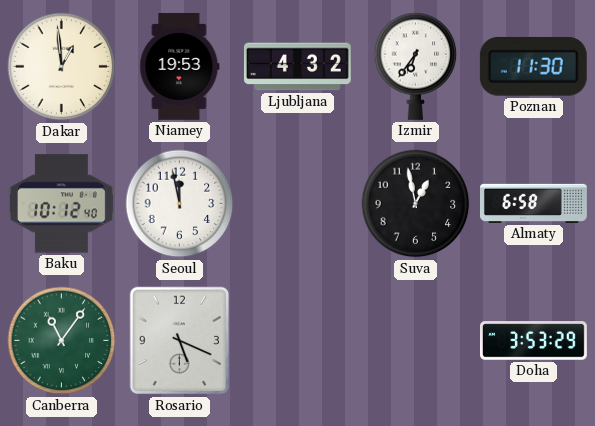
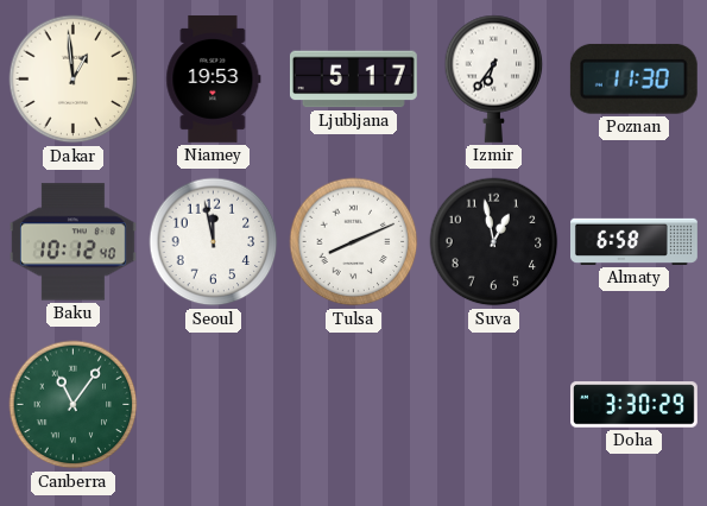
Ljubljana: 4:32 -> 5:17 (353, 80)
Tulsa: none -> 8:11 (354, 242)
Rosario: 5:19 -> none (180, 341)
Doha: 3:53 -> 3:30 (635, 405)
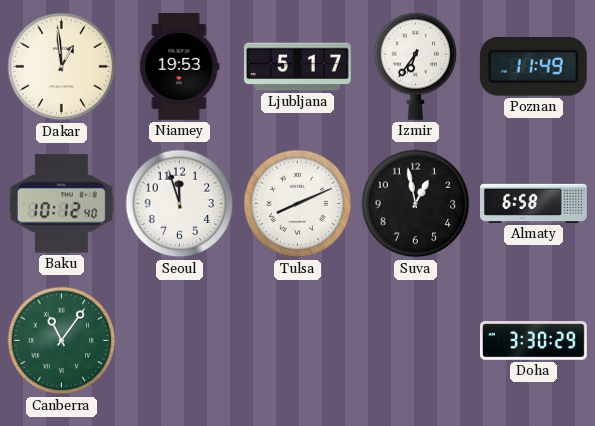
Poznan: 11:30 -> 11:49 (533, 66)
Seoul: 11:58 -> 11:57 (180, 204)
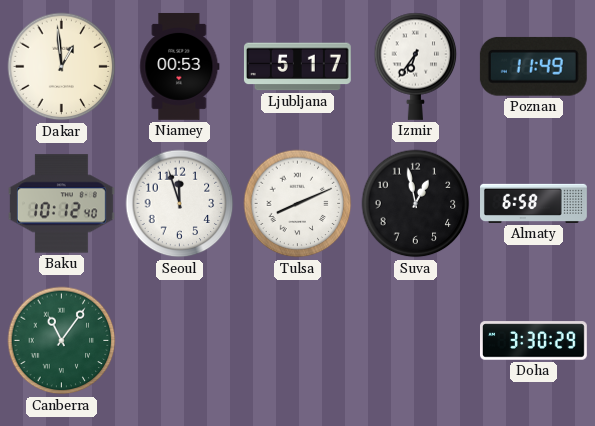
Niamey: 19:53 -> 00:53 (180, 66)
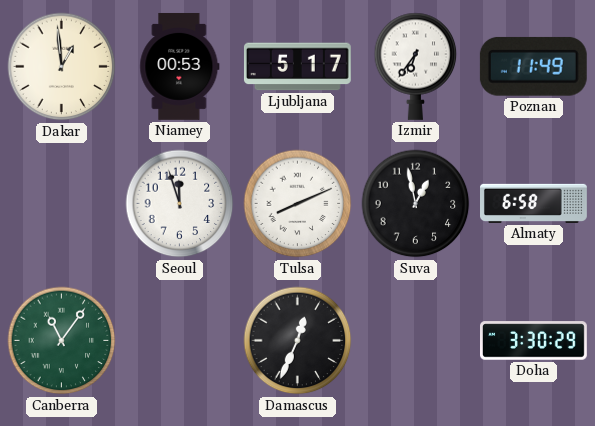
Baku: 10:12 -> none (61, 204)
Damascus: none -> 12:34 (298, 341)
